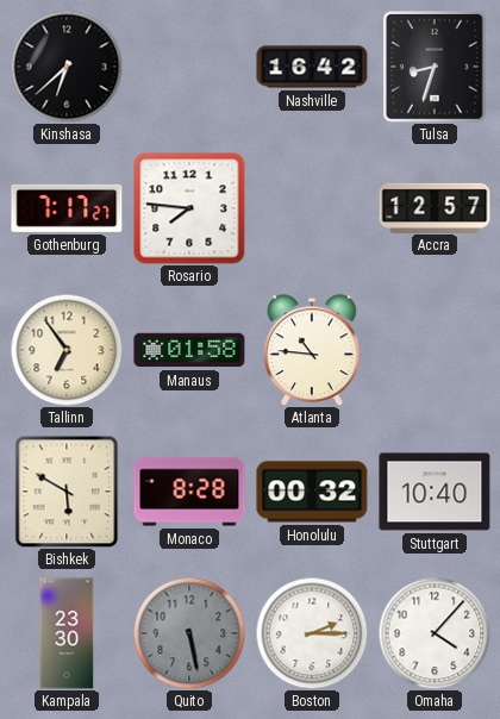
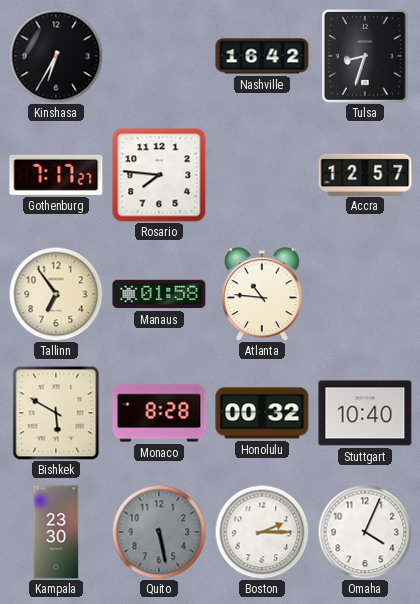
Kinshasa: 6:38 -> 6:35 (56, 56)
Omaha: 4:07 -> 4:04 (365, 532)
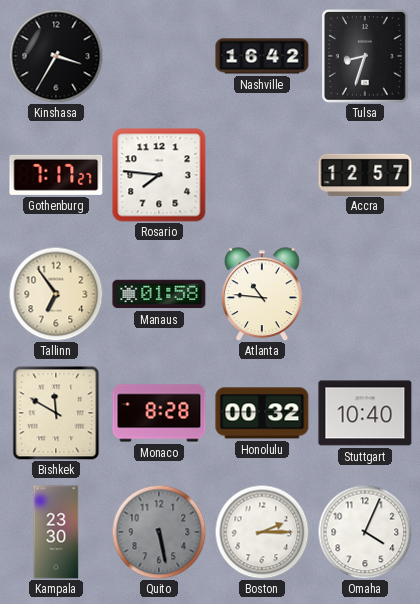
Kinshasa: 6:35 -> 3:35 (56, 56)
Bishkek: 5:50 -> 11:50 (56, 413)
